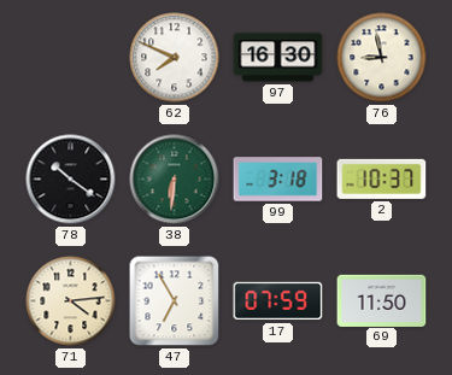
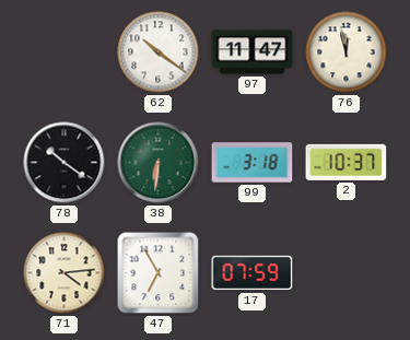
62: 7:49 -> 10:21 (159, 52)
97: 16:30 -> 11:47 (253, 52)
76: 8:58 -> 11:58 (347, 52)
69: 11:50 -> none (382, 300)
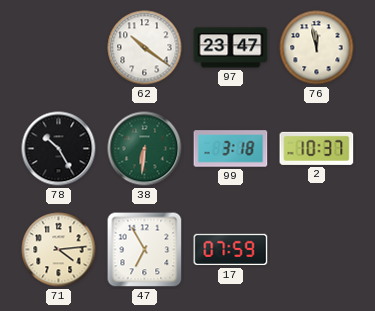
97: 11:47 -> 23:47 (231, 48)
78: 10:21 -> 10:25 (59, 149)
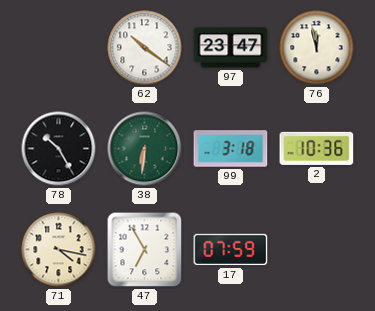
2: 10:37 -> 10:36 (317, 148)
71: 4:14 -> 4:17 (59, 250)
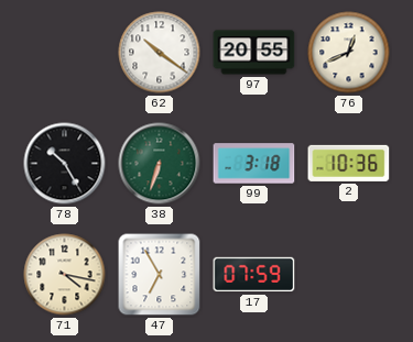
97: 23:47 -> 20:55 (254, 53)
76: 11:58 -> 12:41 (349, 53)
38: 6:31 -> 6:33 (160, 164)
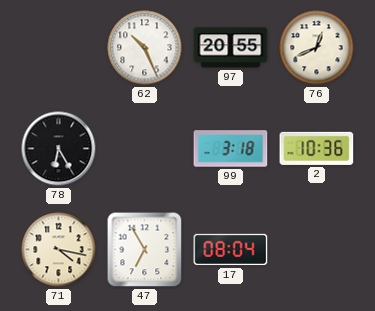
62: 10:21 -> 10:26 (145, 48)
78: 10:25 -> 6:25 (59, 149)
38: 6:33 -> none (160, 164)
17: 07:59 -> 08:04 (231, 250)
